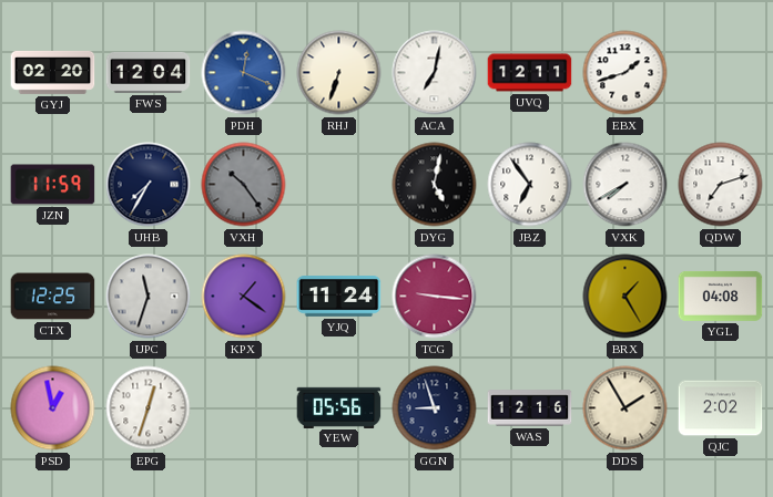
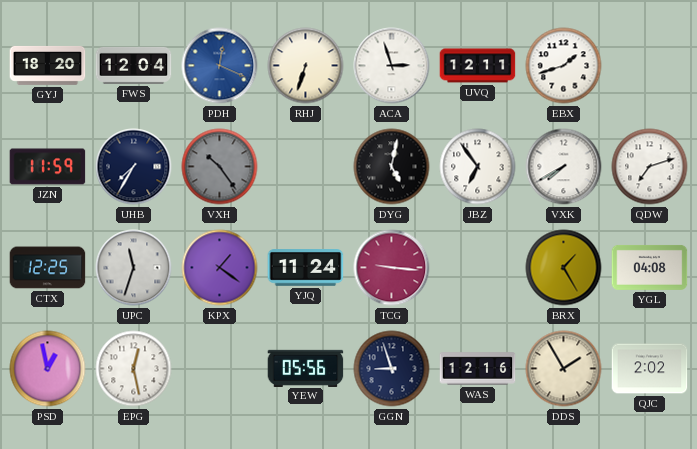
GYJ: 02:20 -> 18:20 (48, 65)
ACA: 7:02 -> 2:57 (392, 66)
EPG: 12:33 -> 12:28 (134, 369)
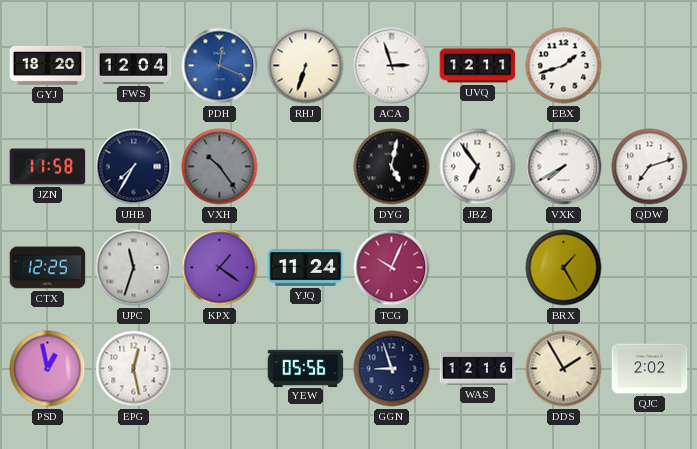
JZN: 11:59 -> 11:58 (48, 167)
TCG: 9:16 -> 10:04 (392, 268)
YGL: 04:08 -> none (650, 267)
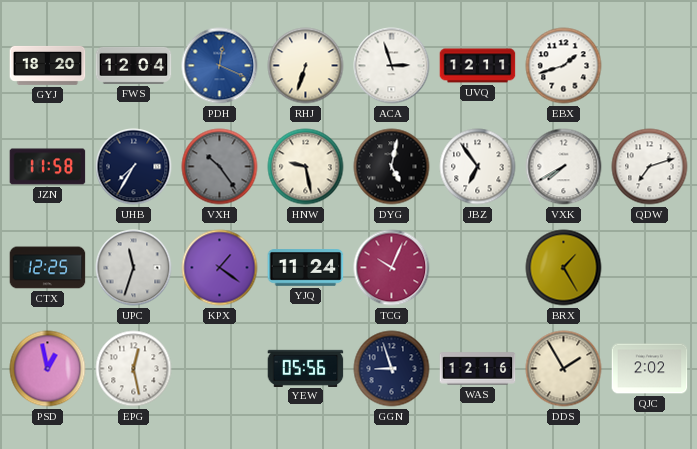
HNW: none -> 9:28 (306, 167)
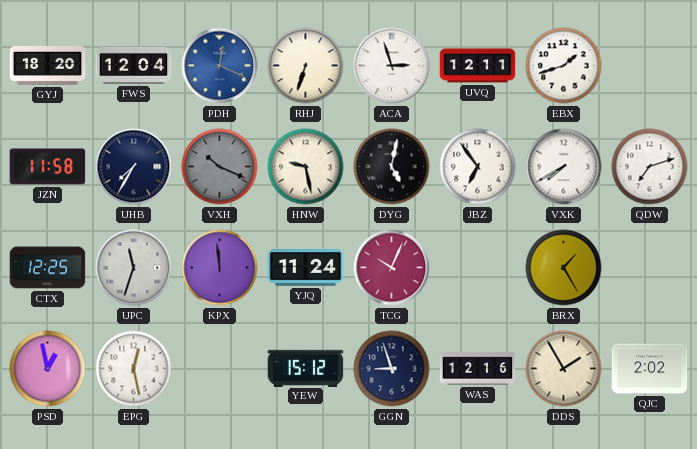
VXH: 10:24 -> 10:19 (220, 167)
KPX: 1:21 -> 11:59 (220, 268)
YEW: 05:56 -> 15:12 (306, 368)
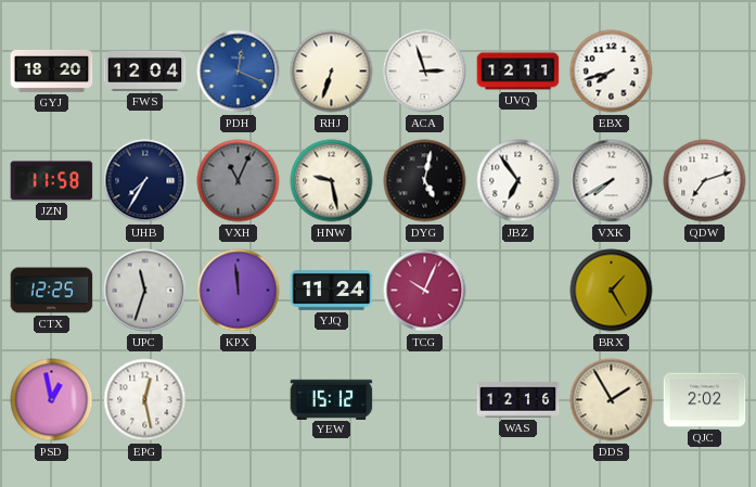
EBX: 1:42 -> 7:42 (612, 72)
VXH: 10:19 -> 11:04 (239, 181)
GGN: 8:57 -> none (392, 369)
